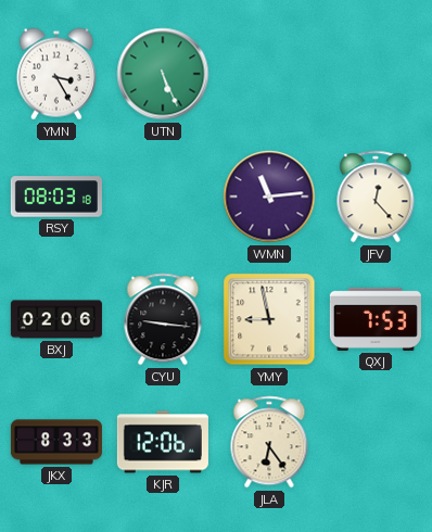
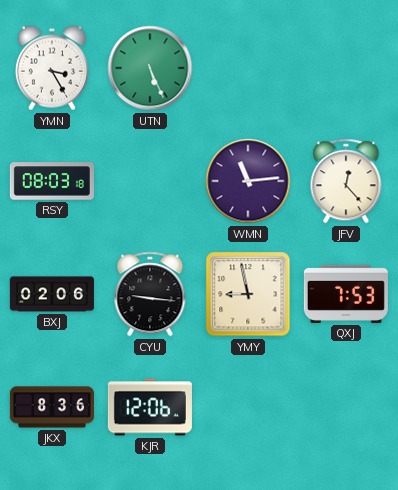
JKX: 8:33 -> 8:36 (52, 407)
JLA: 6:24 -> none (269, 442)
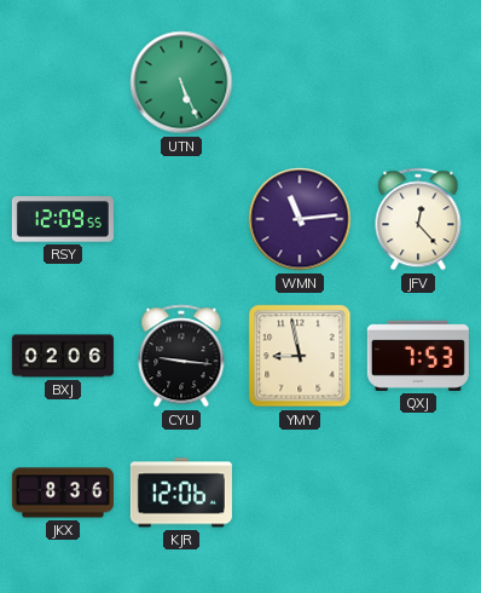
YMN: 3:25 -> none (52, 68)
RSY: 08:03 -> 12:09 (63, 219)
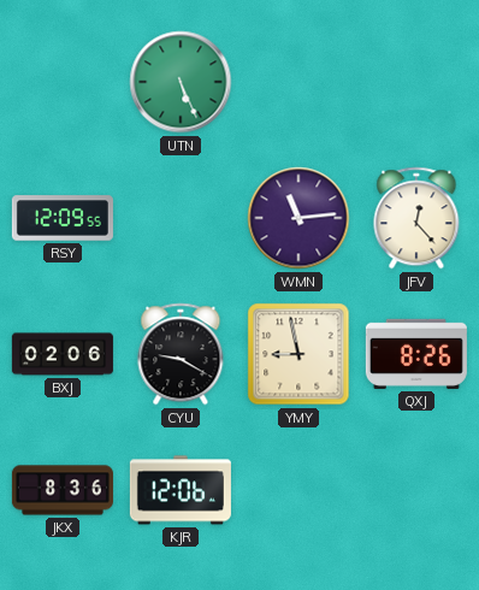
CYU: 9:16 -> 9:20 (181, 354)
QXJ: 7:53 -> 8:26 (416, 354)
